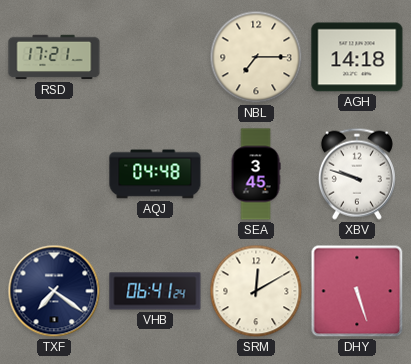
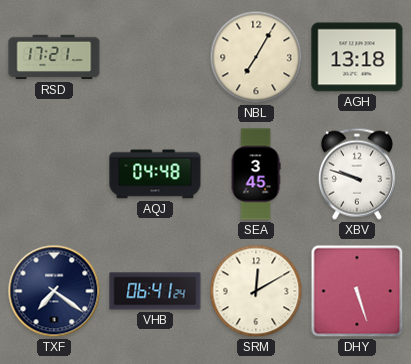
NBL: 7:15 -> 7:05 (256, 57)
AGH: 14:18 -> 13:18 (357, 57)
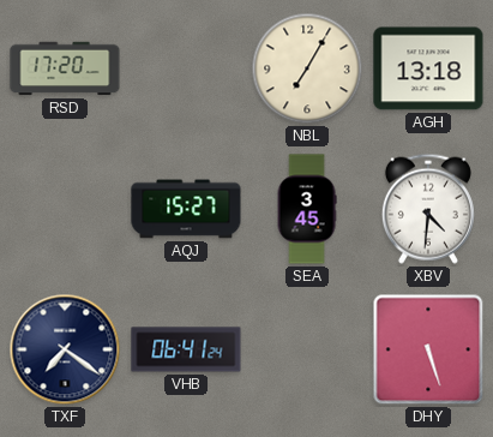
RSD: 17:21 -> 17:20 (65, 68)
AQJ: 04:48 -> 15:27 (186, 209)
XBV: 9:48 -> 4:31 (428, 209)
SRM: 12:10 -> none (256, 291)
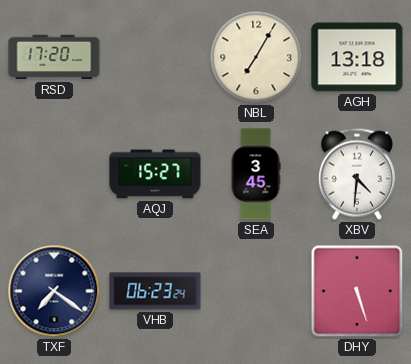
VHB: 06:41 -> 06:23 (155, 291)
